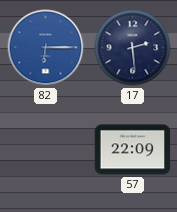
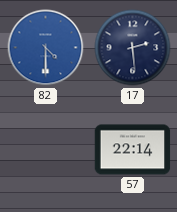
82: 6:15 -> 4:30 (46, 48)
57: 22:09 -> 22:14 (133, 150)
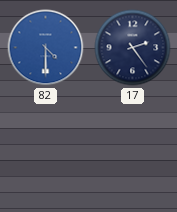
17: 2:29 -> 2:24 (133, 48)
57: 22:14 -> none (133, 150)
